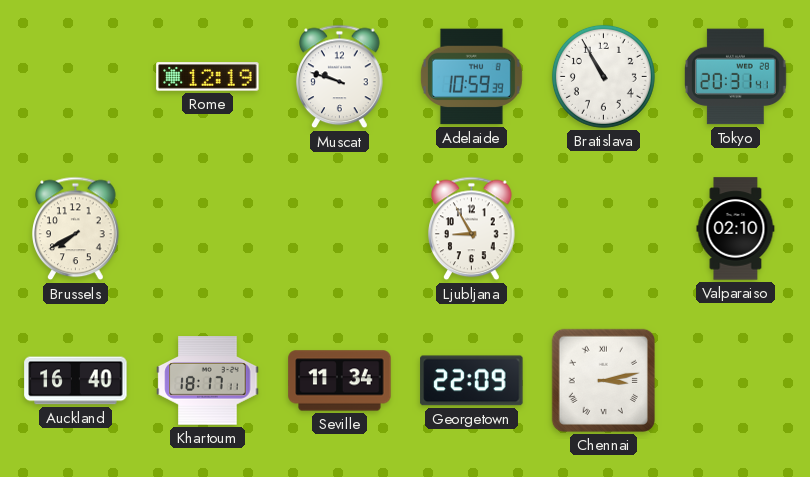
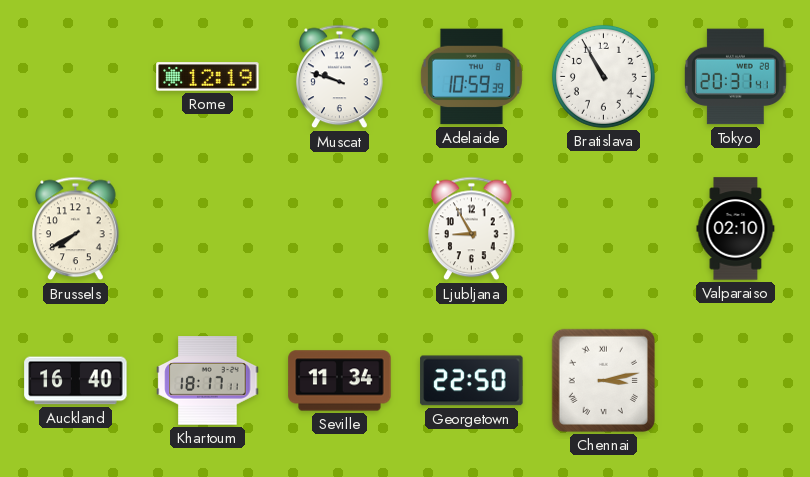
Georgetown: 22:09 -> 22:50 (472, 381)
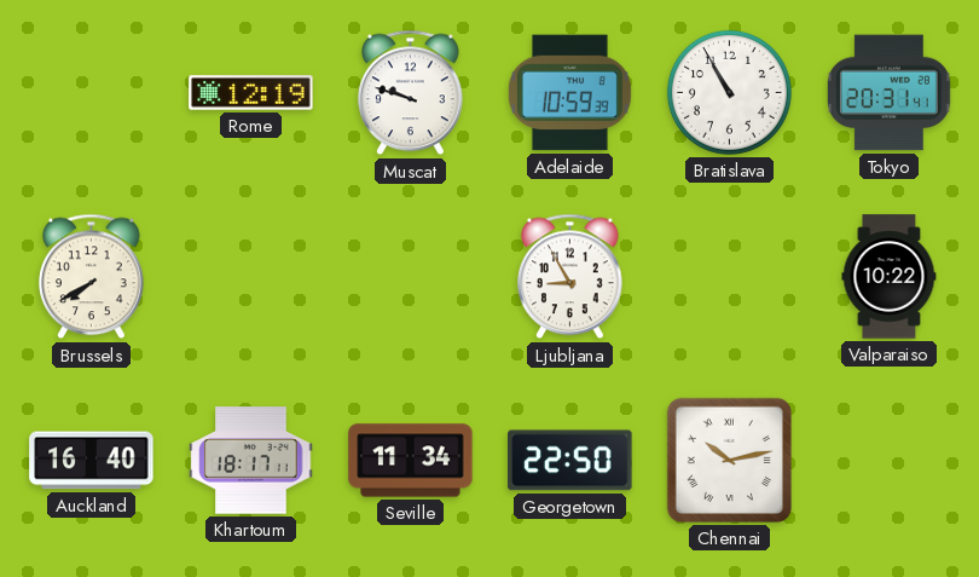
Valparaiso: 02:10 -> 10:22 (890, 277)
Chennai: 3:13 -> 10:13 (729, 460)
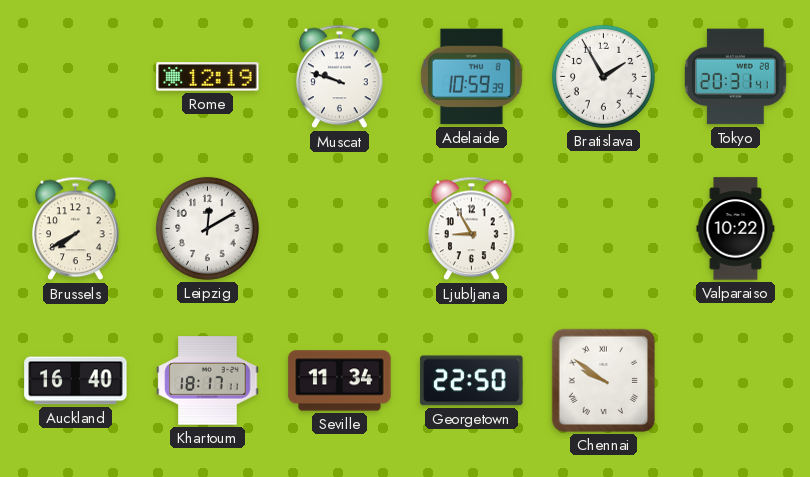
Bratislava: 10:55 -> 1:55 (603, 76)
Leipzig: none -> 12:10 (207, 228)
Chennai: 10:13 -> 9:51 (603, 380)
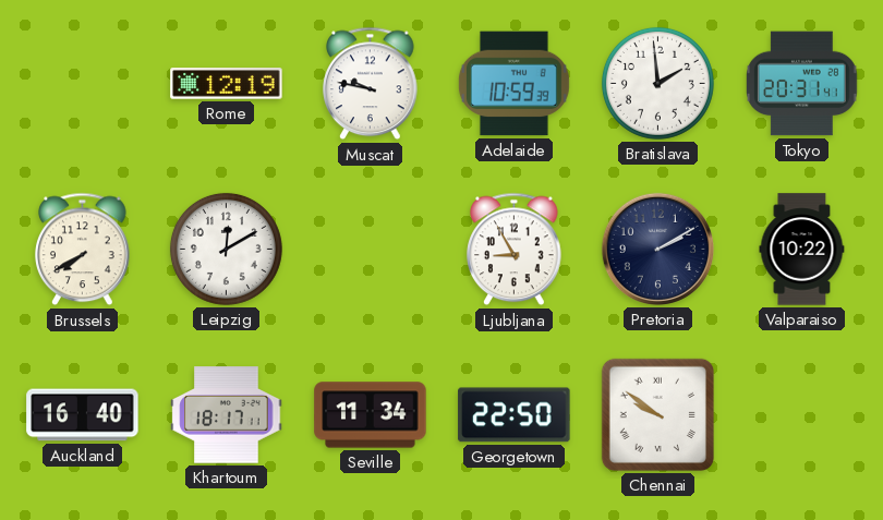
Muscat: 9:48 -> 9:47 (371, 84)
Bratislava: 1:55 -> 1:59 (657, 83)
Pretoria: none -> 2:10 (657, 249)
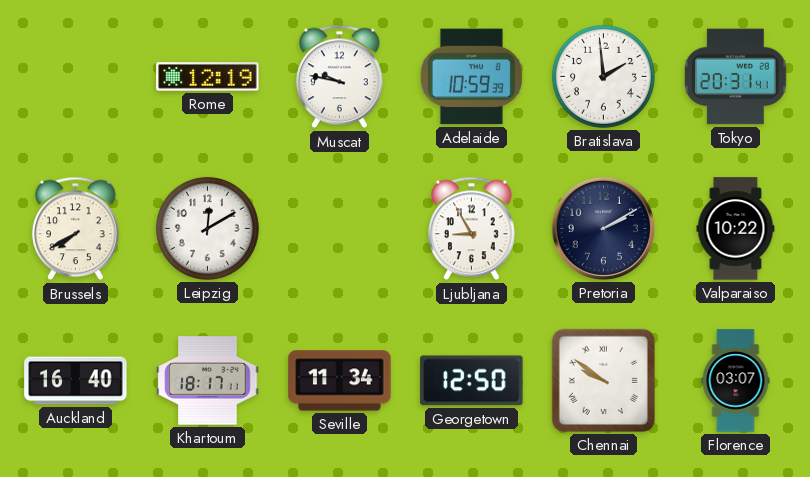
Georgetown: 22:50 -> 12:50 (472, 381)
Florence: none -> 03:07 (736, 381)
